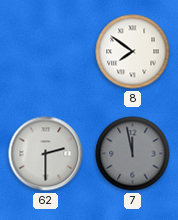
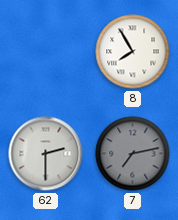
8: 7:51 -> 7:55 (133, 52)
7: 11:58 -> 7:13 (133, 154)
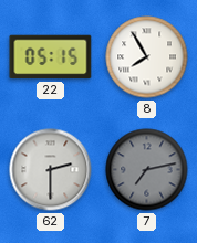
22: none -> 05:15 (51, 57)
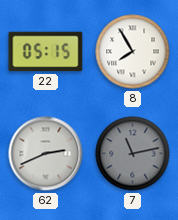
62: 2:30 -> 2:41 (46, 154)
7: 7:13 -> 11:13 (133, 154)
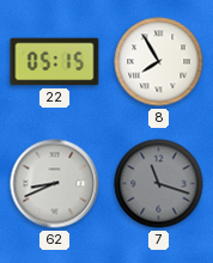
62: 2:41 -> 8:41 (55, 184)
7: 11:13 -> 11:18 (159, 184)
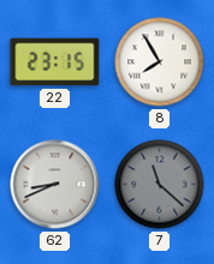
22: 05:15 -> 23:15 (55, 62)
7: 11:18 -> 11:22 (160, 185)
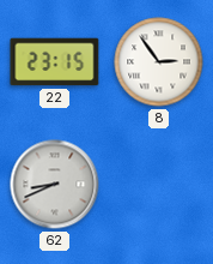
8: 7:55 -> 2:54 (159, 62)
7: 11:22 -> none (160, 185)
